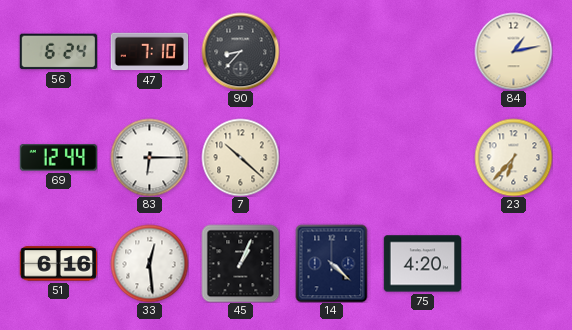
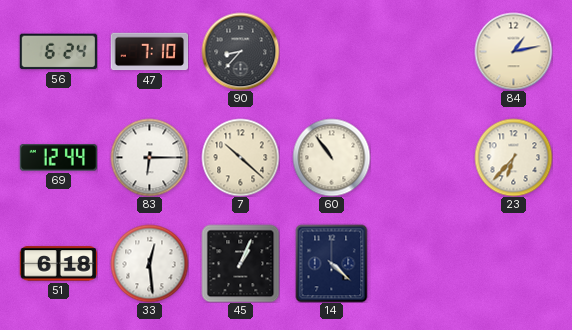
60: none -> 10:54 (331, 157)
51: 6:16 -> 6:18 (58, 264)
75: 4:20 -> none (422, 264)
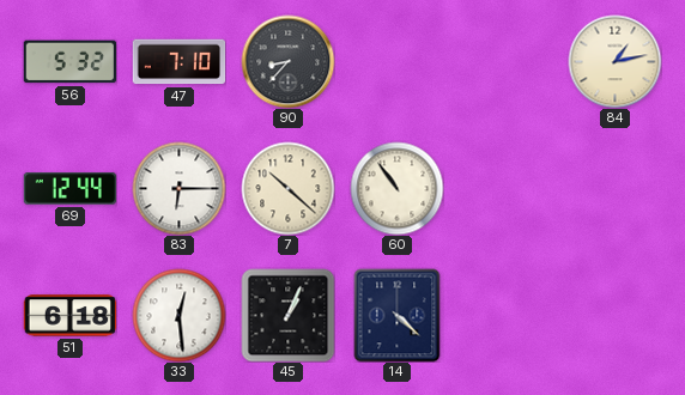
56: 6:24 -> 5:32 (69, 62)
23: 6:37 -> none (513, 157)
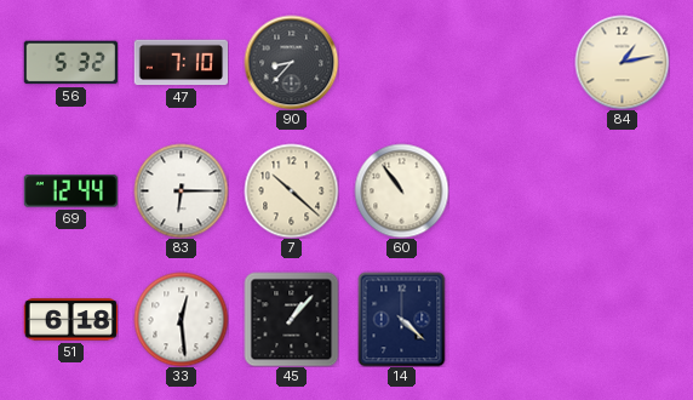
45: 1:04 -> 1:07 (291, 319)
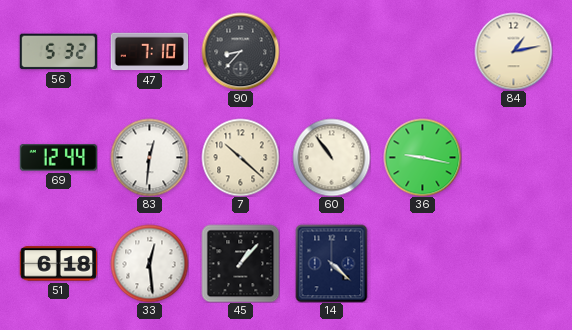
83: 6:15 -> 12:31 (149, 157)
36: none -> 9:17 (422, 157)
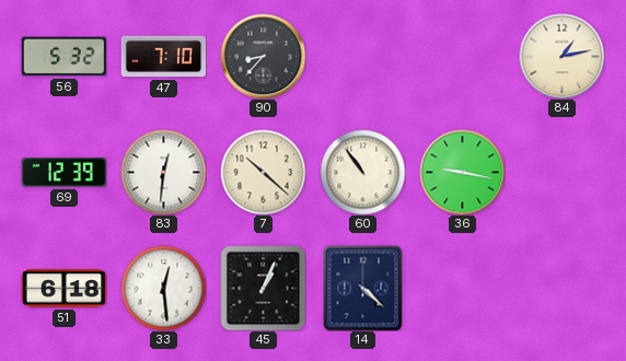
69: 12:44 -> 12:39 (63, 173)
45: 1:07 -> 1:04 (263, 288)
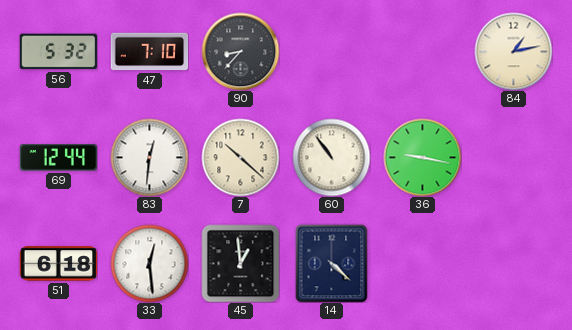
69: 12:39 -> 12:44 (58, 158)
45: 1:04 -> 12:59 (240, 263)
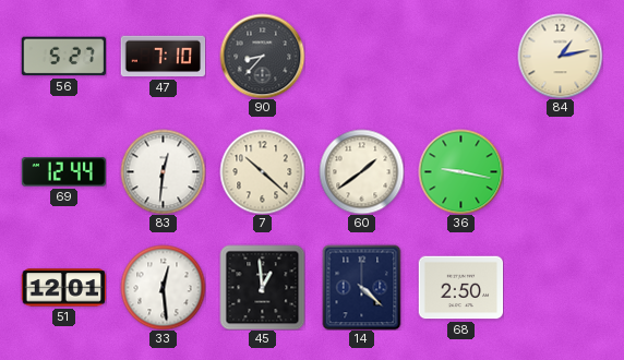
56: 5:32 -> 5:27 (63, 57)
60: 10:54 -> 1:39 (361, 171)
51: 6:18 -> 12:01 (63, 288)
68: none -> 2:50 (460, 288)
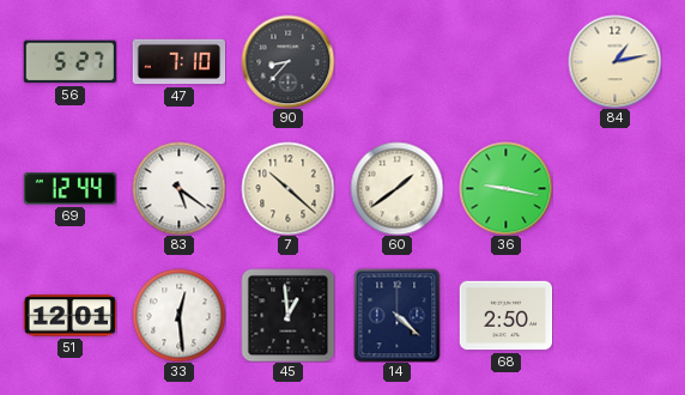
83: 12:31 -> 5:21 (178, 188)
